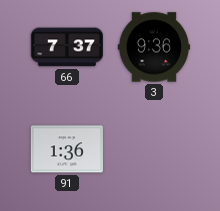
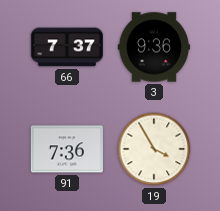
91: 1:36 -> 7:36 (67, 149)
19: none -> 3:55 (154, 149)
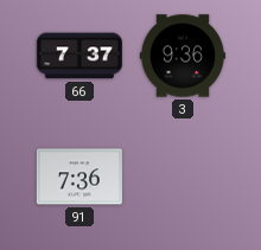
19: 3:55 -> none (154, 149)
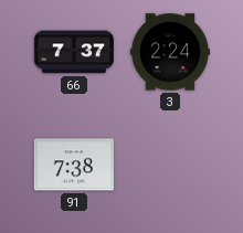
3: 9:36 -> 2:24 (170, 52)
91: 7:36 -> 7:38 (74, 165)
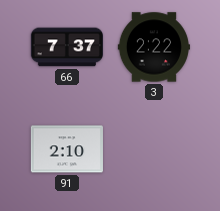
3: 2:24 -> 2:22 (154, 47)
91: 7:38 -> 2:10 (67, 149)
